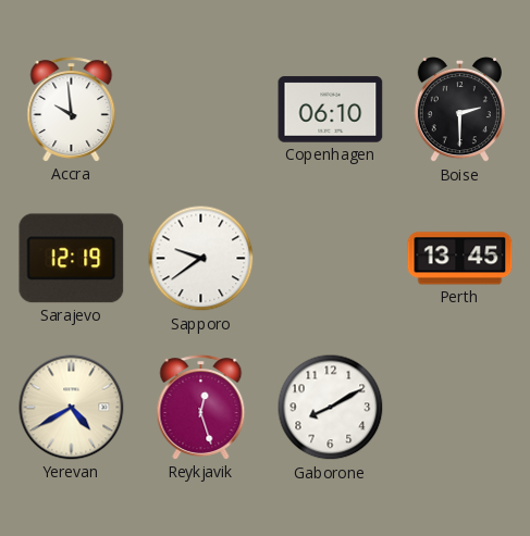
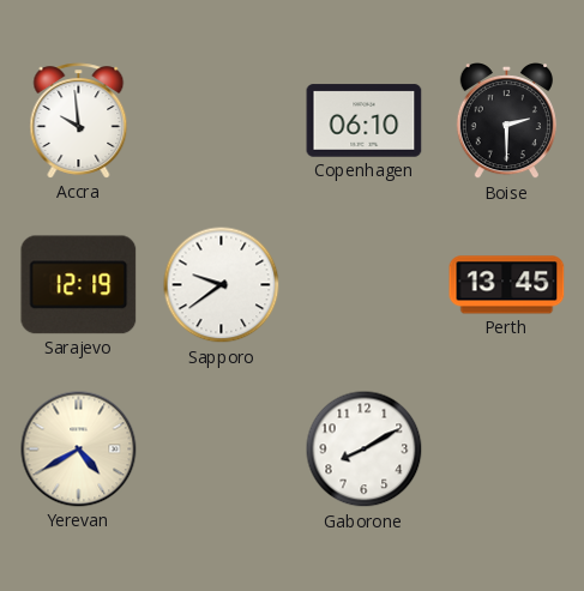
Reykjavik: 12:27 -> none (201, 408)
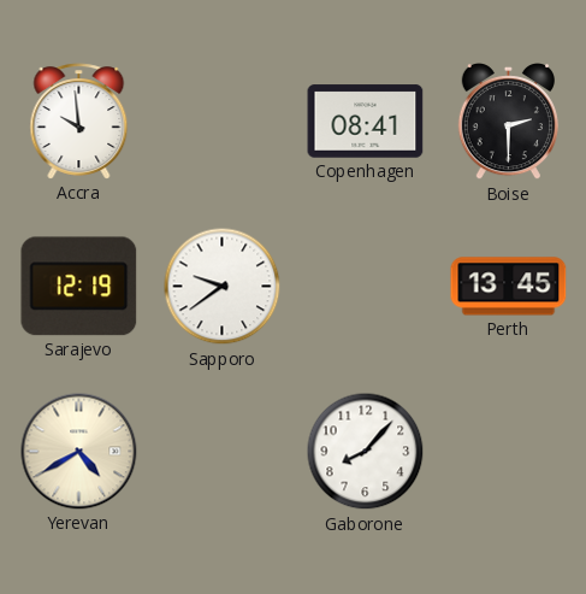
Copenhagen: 06:10 -> 08:41 (366, 122)
Gaborone: 8:10 -> 8:07 (366, 452)
